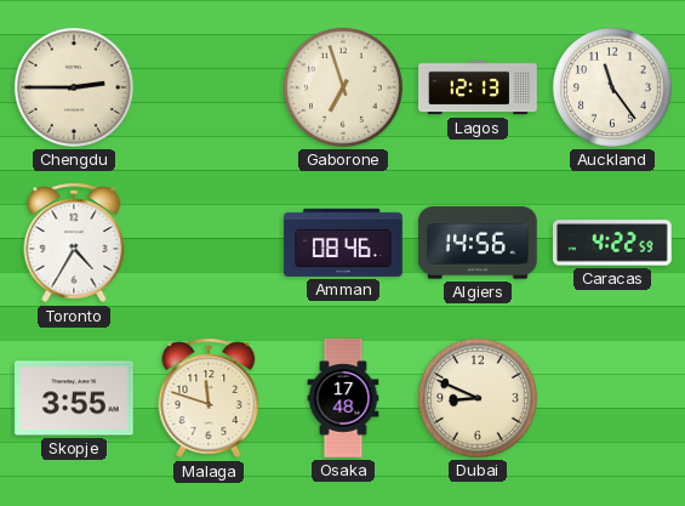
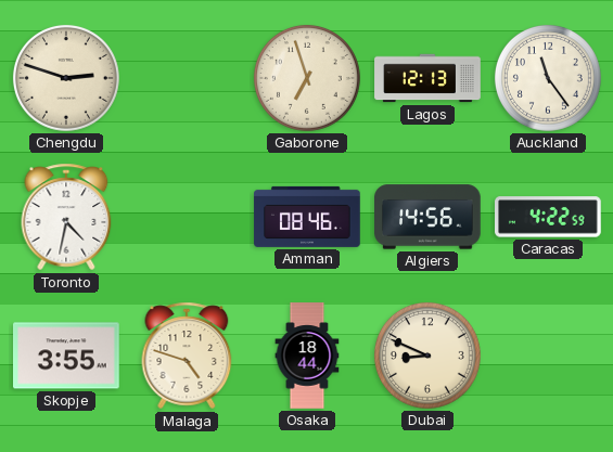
Chengdu: 2:45 -> 2:48 (66, 78)
Toronto: 4:35 -> 4:32 (66, 217)
Malaga: 11:48 -> 4:48 (187, 356)
Osaka: 17:48 -> 18:44 (307, 356)
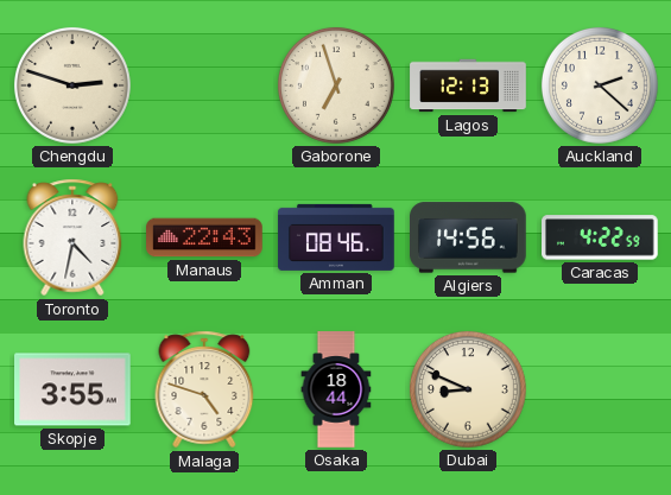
Auckland: 11:24 -> 2:22 (600, 85)
Manaus: none -> 22:43 (204, 237)
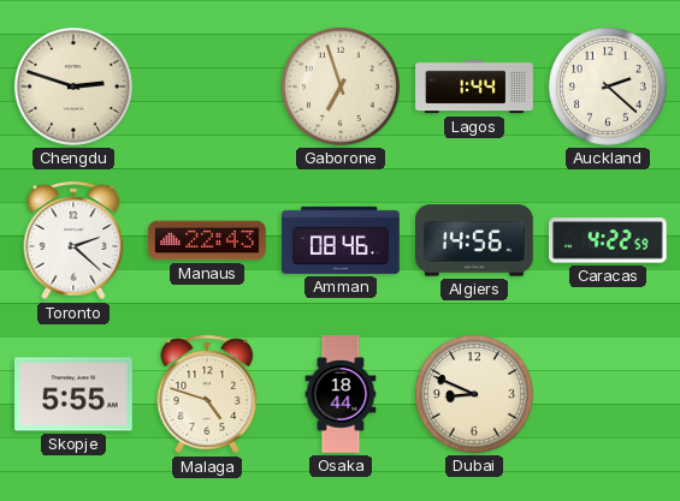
Lagos: 12:13 -> 1:44 (474, 87)
Toronto: 4:32 -> 2:22 (73, 240)
Skopje: 3:55 -> 5:55 (75, 394)
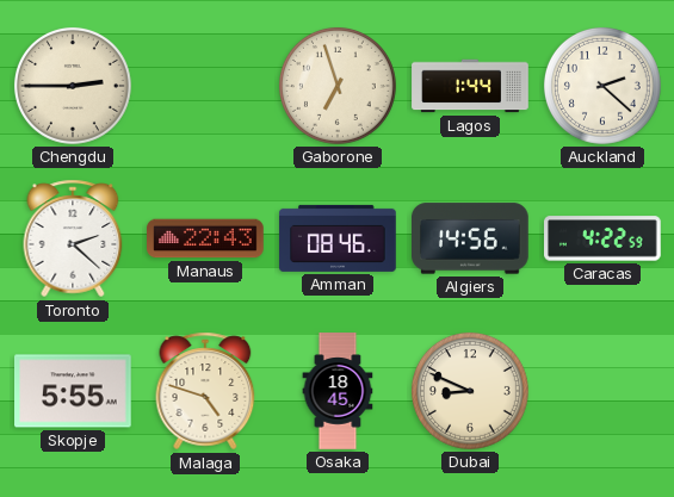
Chengdu: 2:48 -> 2:45 (73, 86)
Osaka: 18:44 -> 18:45 (338, 391)
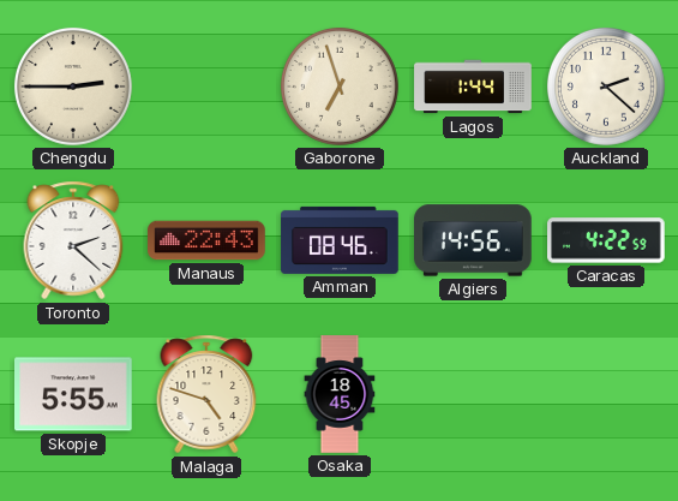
Dubai: 8:49 -> none (470, 391)
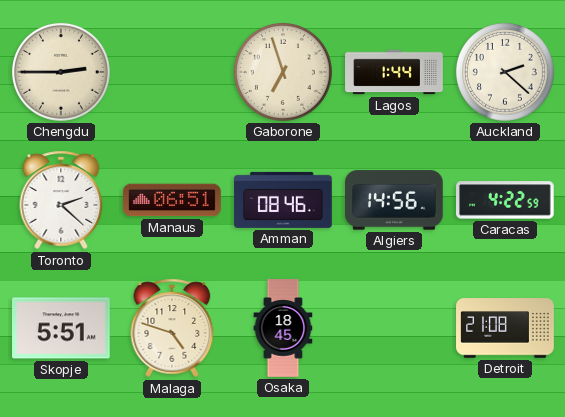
Manaus: 22:43 -> 06:51 (172, 200)
Skopje: 5:55 -> 5:51 (62, 328)
Detroit: none -> 21:08 (505, 328)
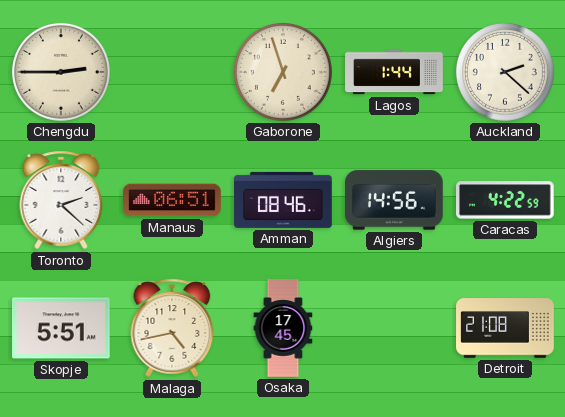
Malaga: 4:48 -> 4:43 (172, 328)
Osaka: 18:45 -> 17:45 (283, 328)
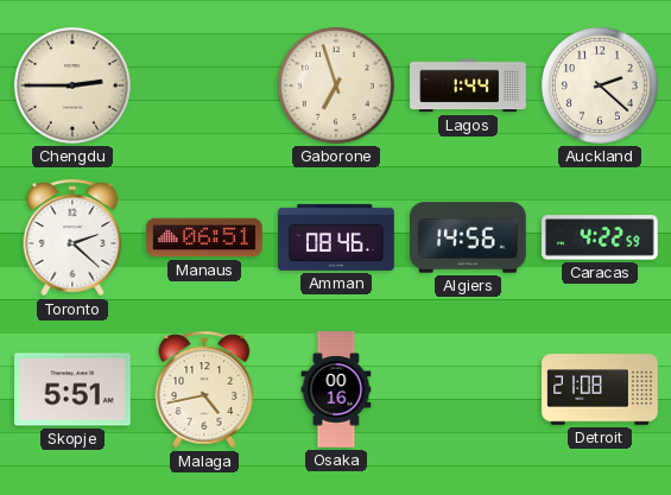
Osaka: 17:45 -> 00:16 (336, 389)
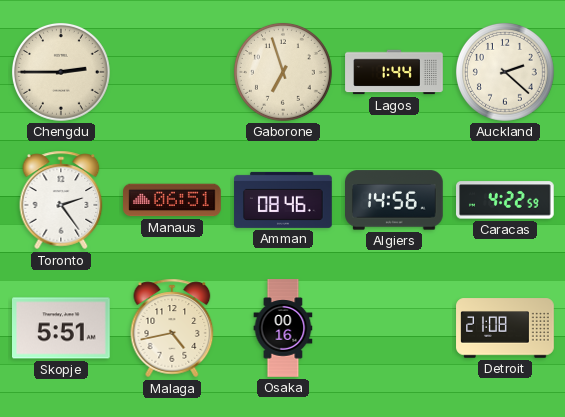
Toronto: 2:22 -> 2:24 (61, 200)
